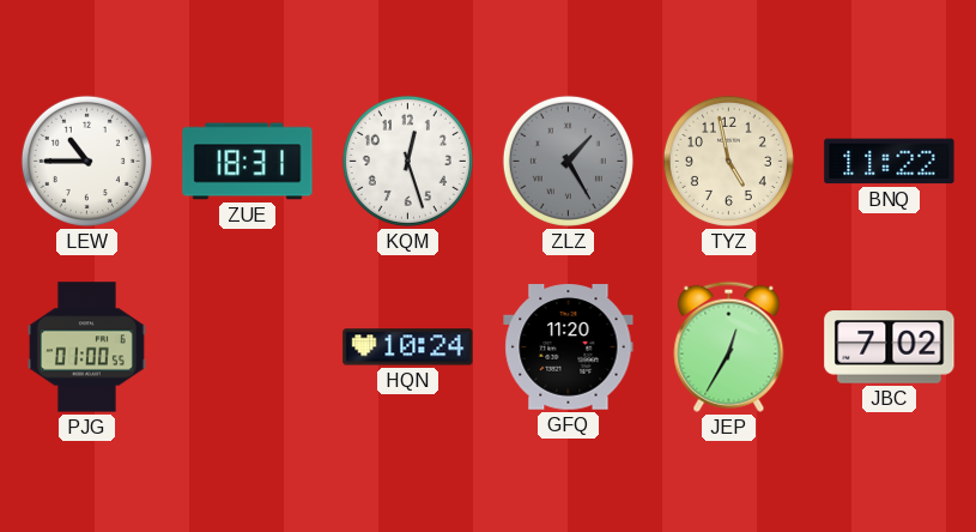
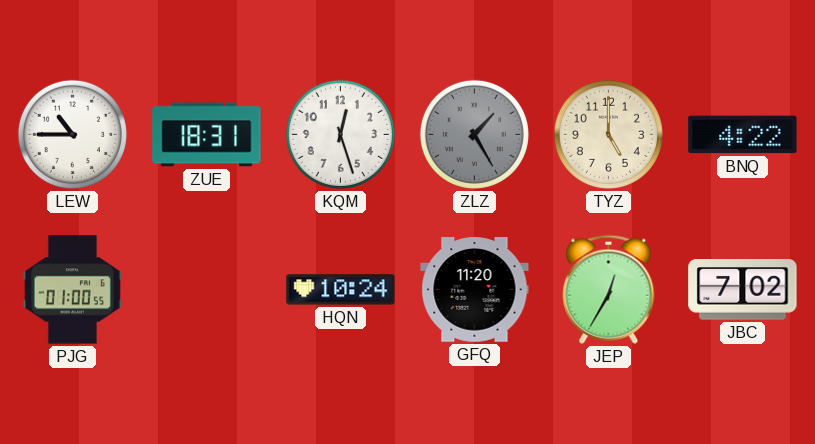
TYZ: 4:58 -> 5:00 (608, 134)
BNQ: 11:22 -> 4:22 (743, 135)
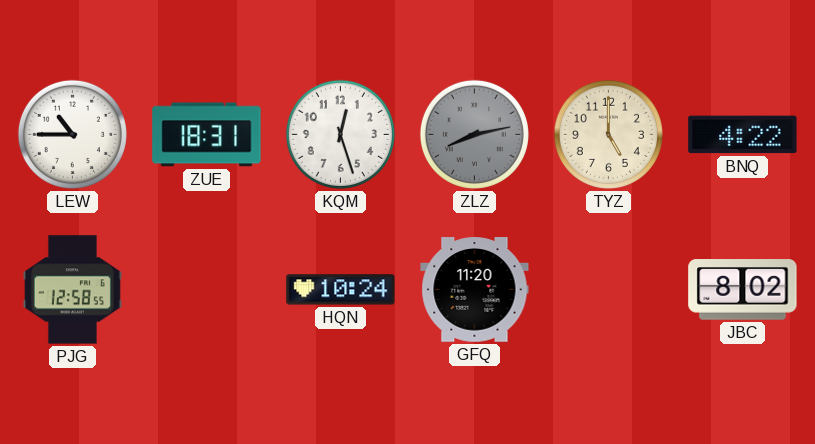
ZLZ: 1:25 -> 8:13 (474, 134)
PJG: 01:00 -> 12:58 (72, 290)
JEP: 12:35 -> none (609, 289)
JBC: 7:02 -> 8:02 (743, 290)
